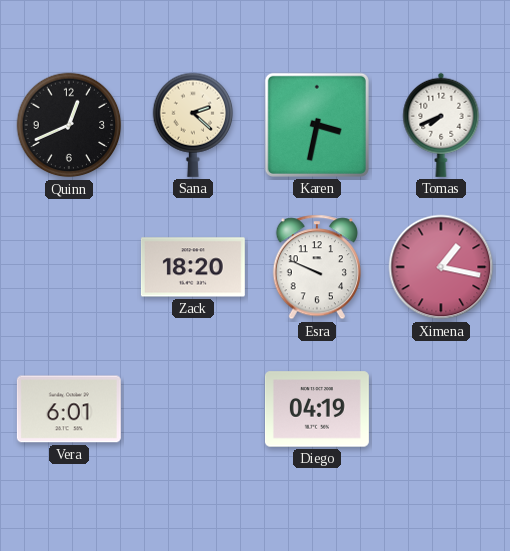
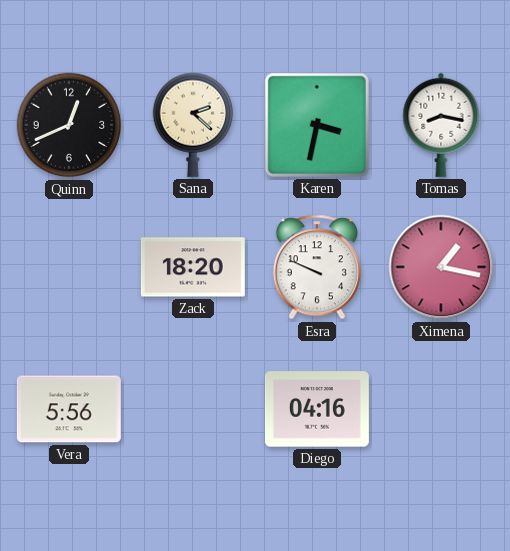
Tomas: 7:41 -> 8:17 (441, 125)
Vera: 6:01 -> 5:56 (69, 409)
Diego: 04:19 -> 04:16 (317, 409)
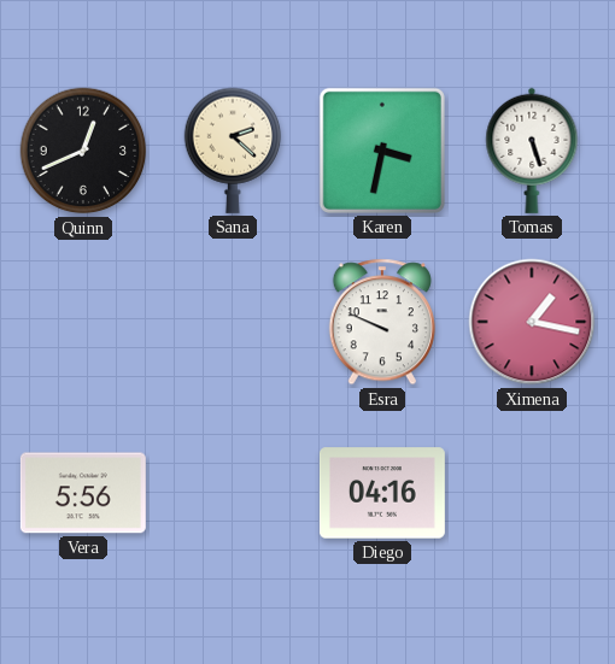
Tomas: 8:17 -> 5:27 (532, 151)
Zack: 18:20 -> none (193, 267)
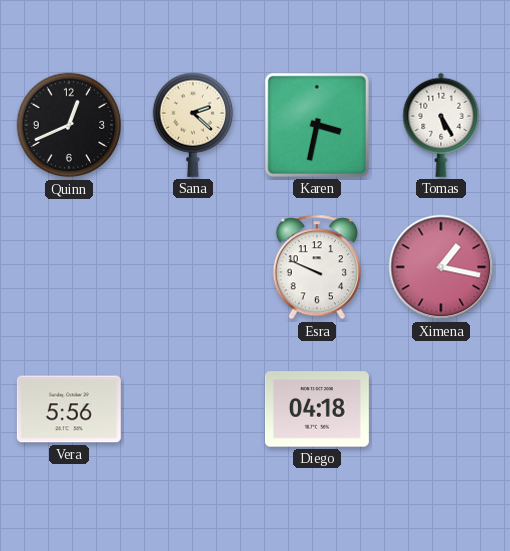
Tomas: 5:27 -> 5:25 (441, 125)
Diego: 04:16 -> 04:18 (317, 409)
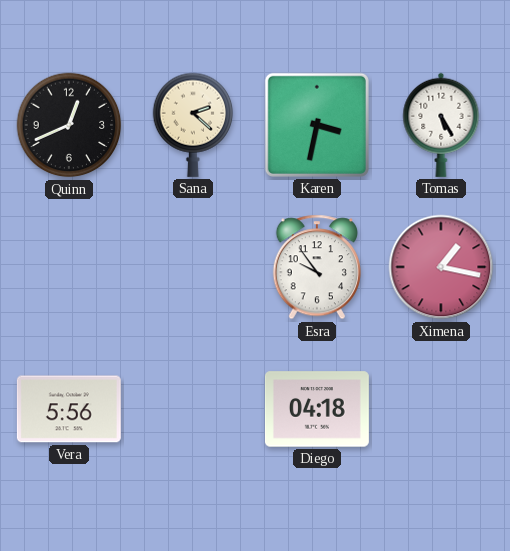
Esra: 9:49 -> 9:54 (317, 267)
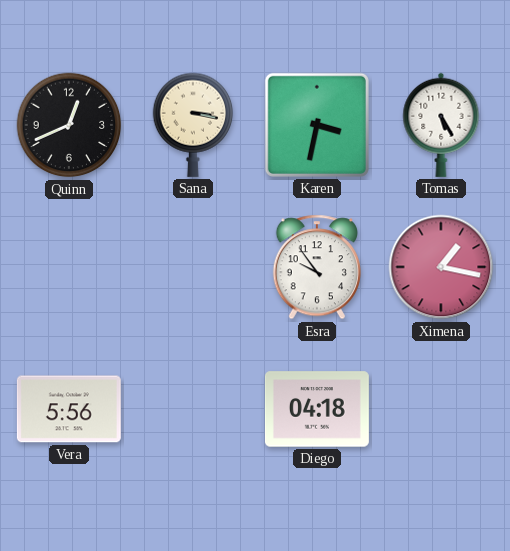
Sana: 2:22 -> 3:17 (193, 125)
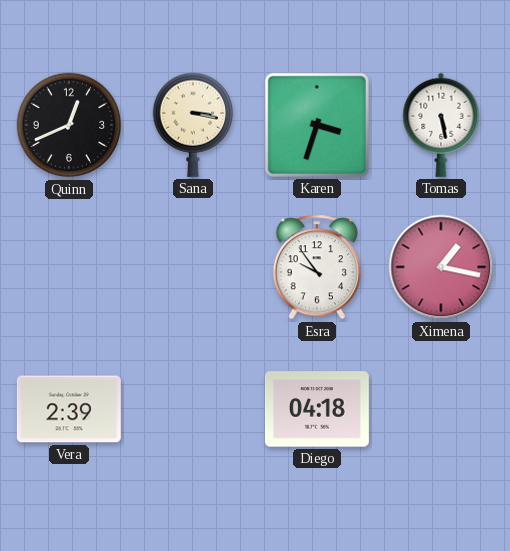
Karen: 3:32 -> 3:33 (317, 125)
Tomas: 5:25 -> 5:28 (441, 125)
Vera: 5:56 -> 2:39 (69, 409)
